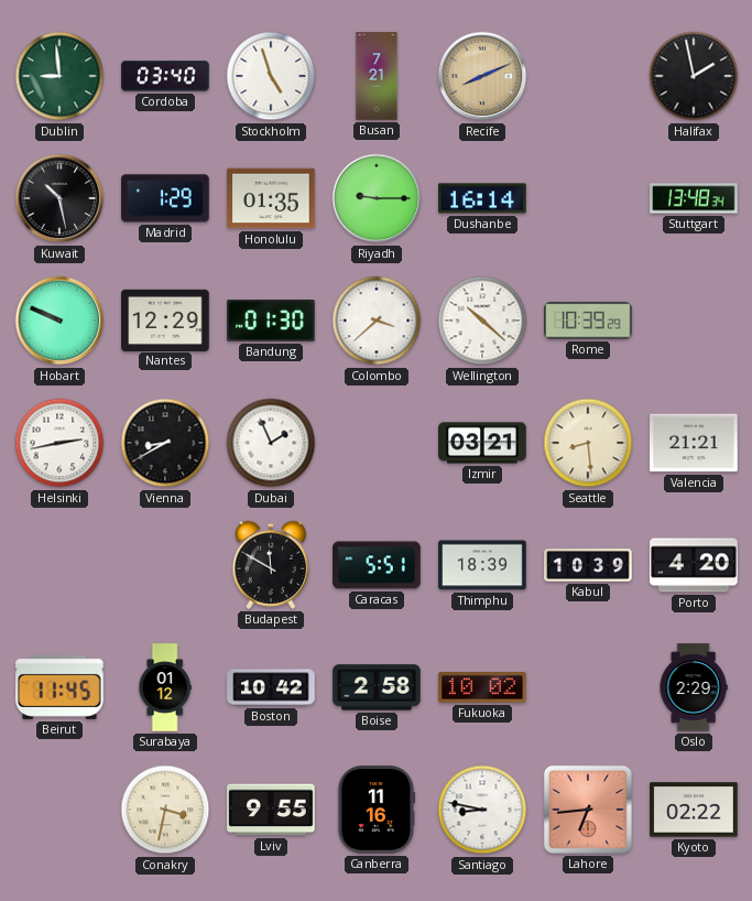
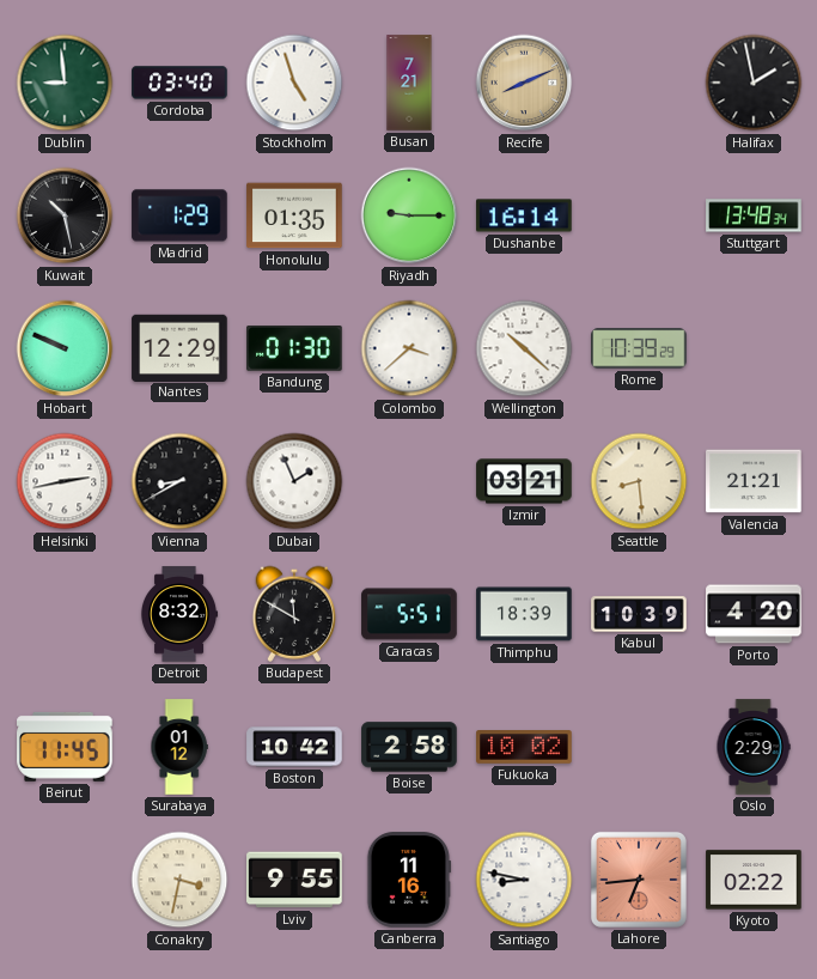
Detroit: none -> 8:32 (179, 614)
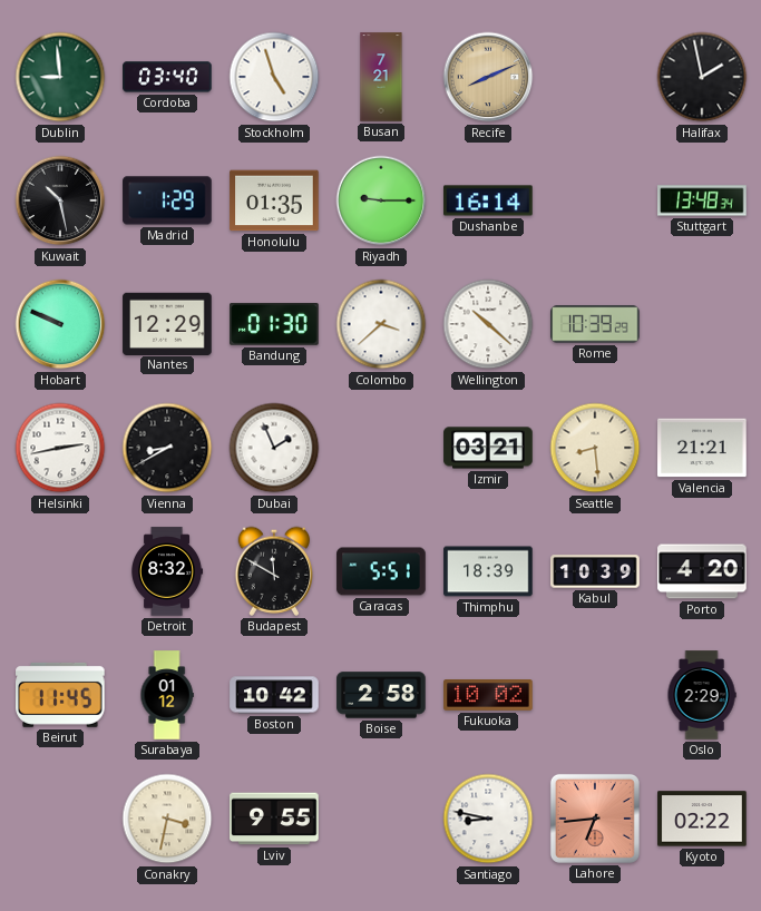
Canberra: 11:16 -> none (409, 880)
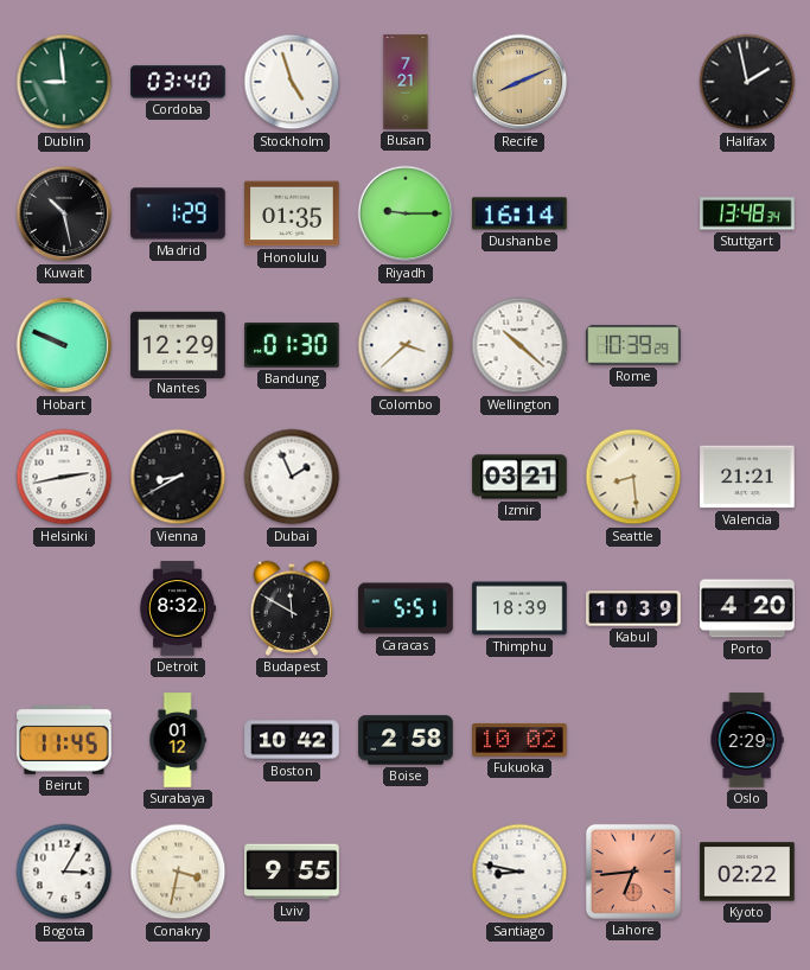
Bogota: none -> 3:05 (64, 872)
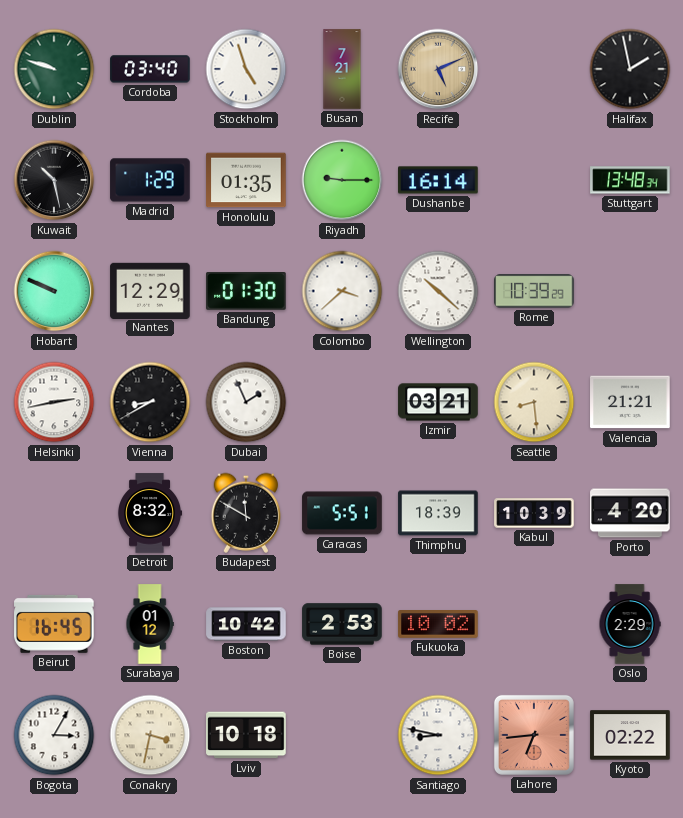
Dublin: 8:59 -> 9:48 (54, 69)
Recife: 8:11 -> 5:11 (438, 69)
Beirut: 11:45 -> 16:45 (54, 624)
Boise: 2:58 -> 2:53 (342, 624)
Lviv: 9:55 -> 10:18 (246, 735)
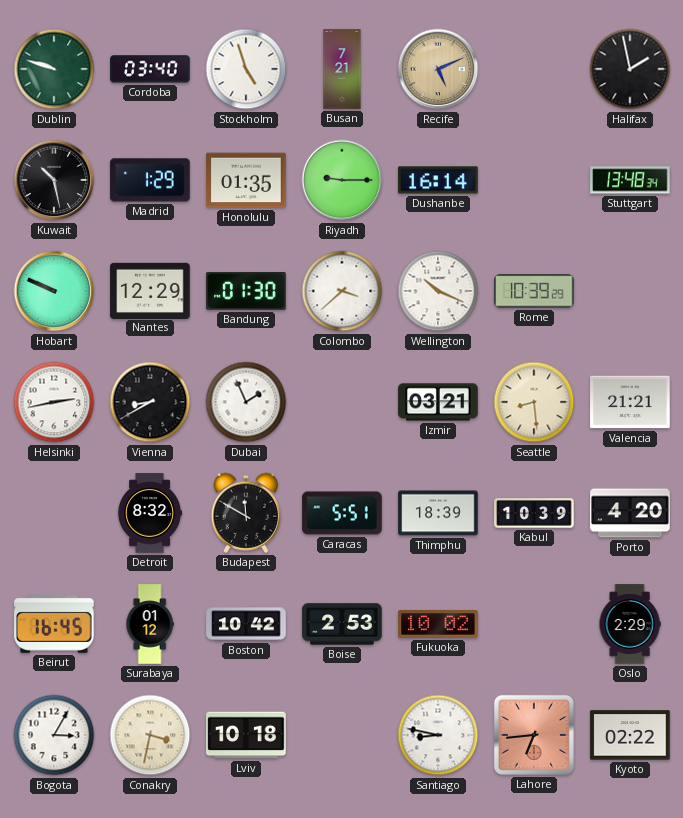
Wellington: 10:22 -> 10:19 (438, 291)
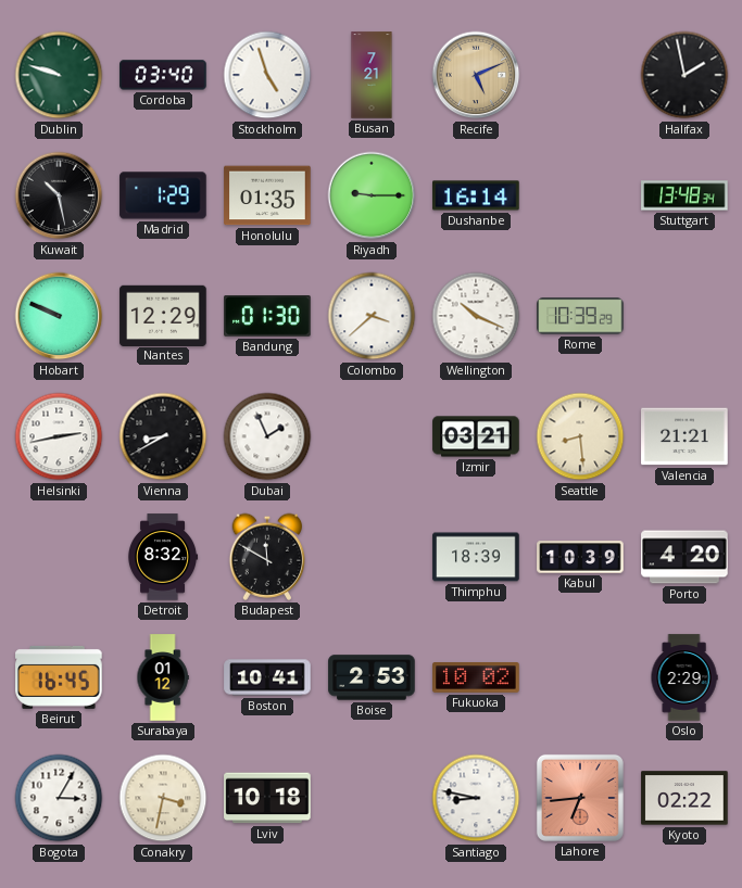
Caracas: 5:51 -> none (342, 513)
Boston: 10:42 -> 10:41 (267, 677)
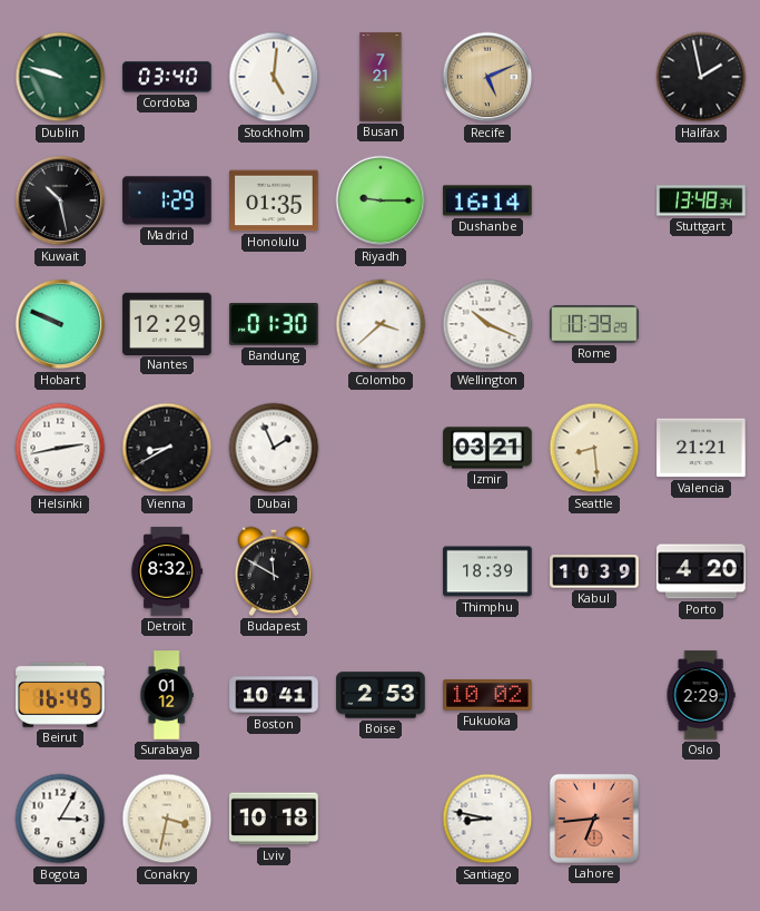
Stockholm: 4:57 -> 5:01 (274, 77)
Kyoto: 02:22 -> none (684, 798)
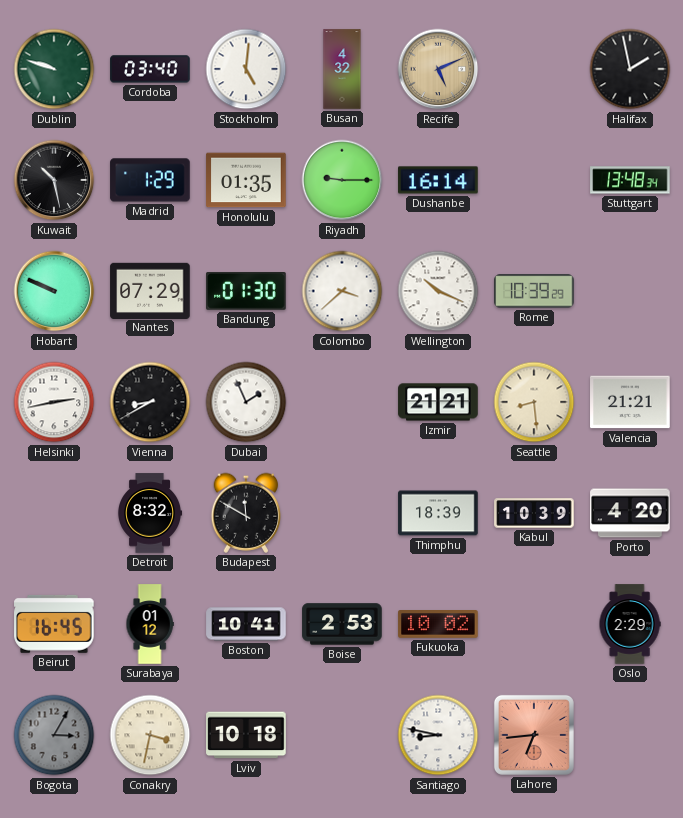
Busan: 7:21 -> 4:32 (342, 69)
Nantes: 12:29 -> 07:29 (150, 290)
Izmir: 03:21 -> 21:21 (438, 402)
Bogota dial: white -> grey (54, 735)
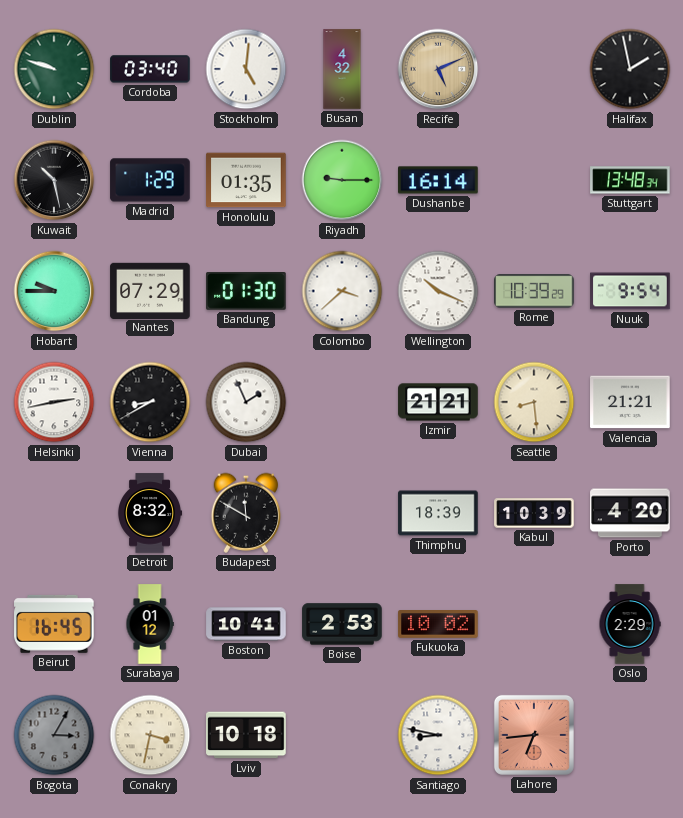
Hobart: 9:49 -> 9:45 (54, 291)
Nuuk: none -> 9:54 (630, 291)
